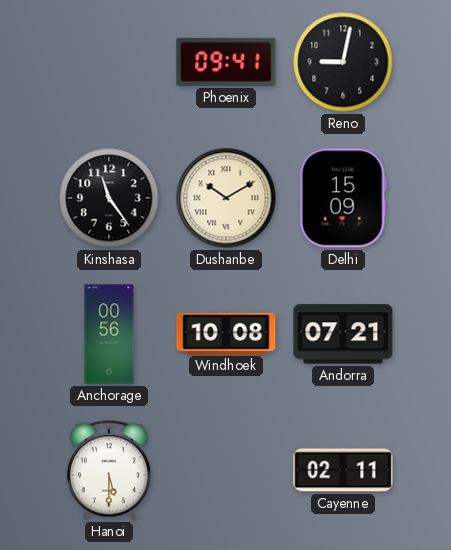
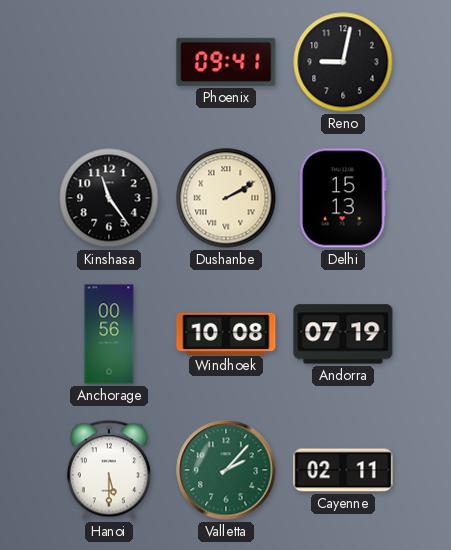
Dushanbe: 10:10 -> 2:10 (226, 198)
Delhi: 15:09 -> 15:13 (343, 198)
Andorra: 07:21 -> 07:19 (343, 334)
Valletta: none -> 2:07 (226, 470)
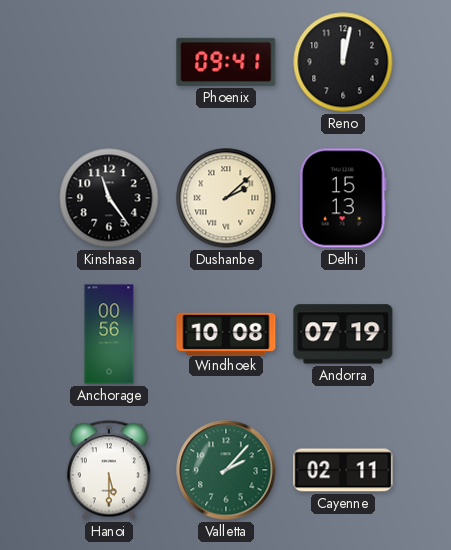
Reno: 9:02 -> 12:02 (343, 62)
Dushanbe: 2:10 -> 2:08 (226, 198)
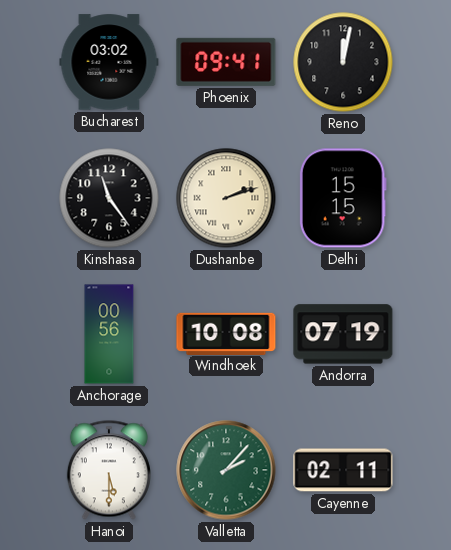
Bucharest: none -> 03:02 (109, 62)
Dushanbe: 2:08 -> 2:12 (226, 198)
Delhi: 15:13 -> 15:15 (343, 198)
